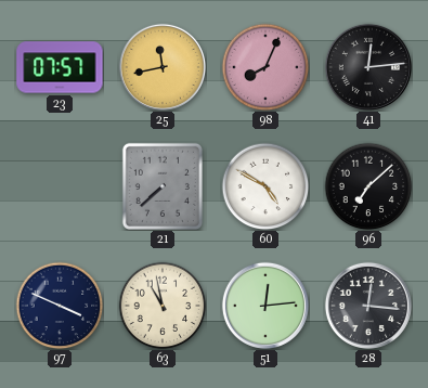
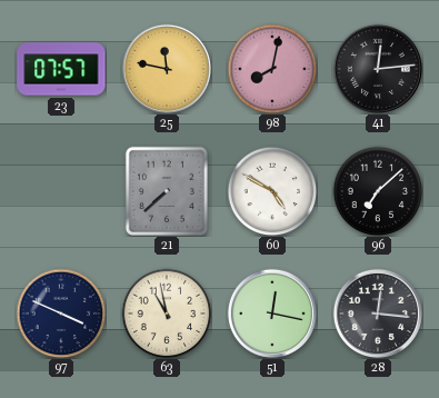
25: 11:43 -> 11:47 (167, 69)
98: 8:04 -> 8:02 (272, 69)
51: 12:14 -> 12:17 (272, 314)
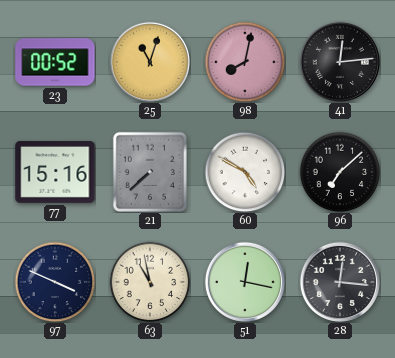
23: 07:57 -> 00:52 (55, 62)
25: 11:47 -> 11:03 (150, 62)
77: none -> 15:16 (55, 173)
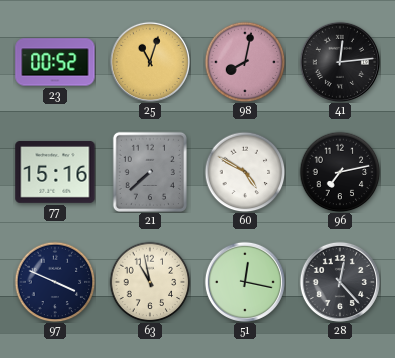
96: 7:08 -> 7:13 (340, 172)
28: 12:16 -> 12:23 (340, 282)
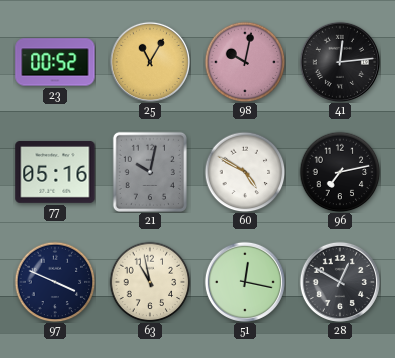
25: 11:03 -> 11:05 (150, 62)
98: 8:02 -> 10:02 (245, 62)
77: 15:16 -> 05:16 (55, 173)
21: 7:38 -> 10:02 (150, 172)
28: 12:23 -> 12:50 (340, 282)
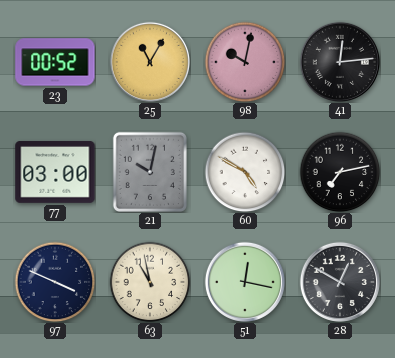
77: 05:16 -> 03:00 (55, 173)
